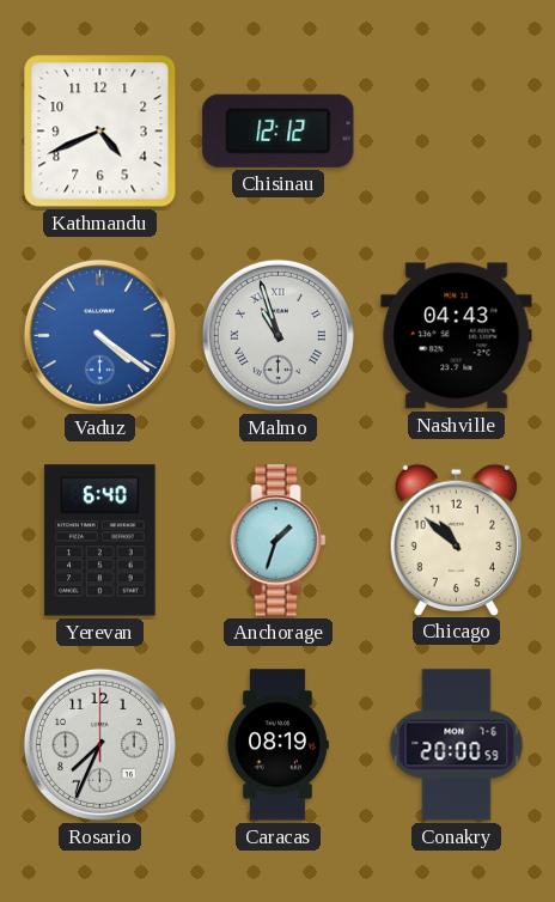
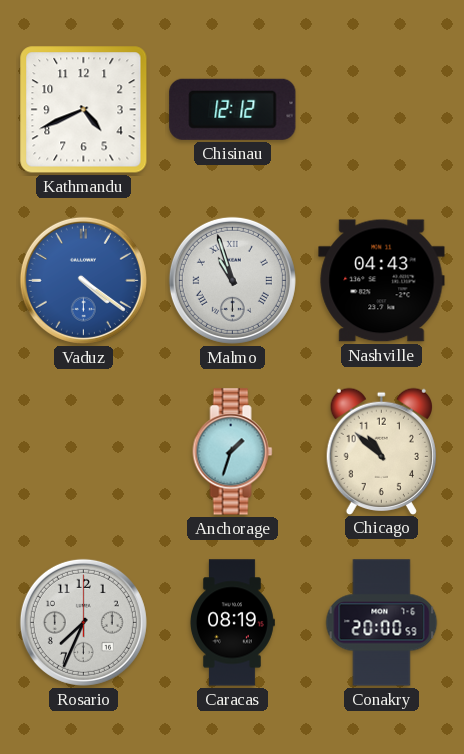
Yerevan: 6:40 -> none (100, 541)
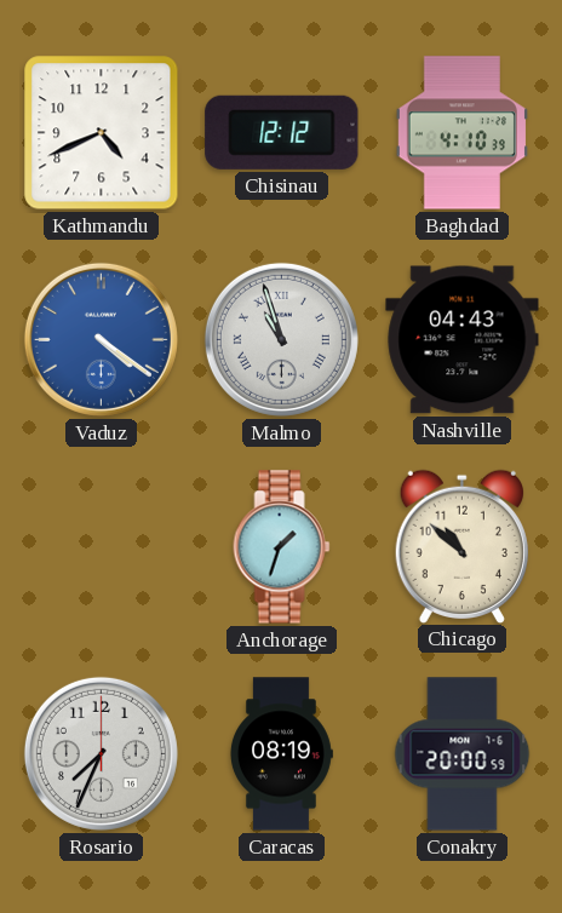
Baghdad: none -> 4:10 (461, 133)
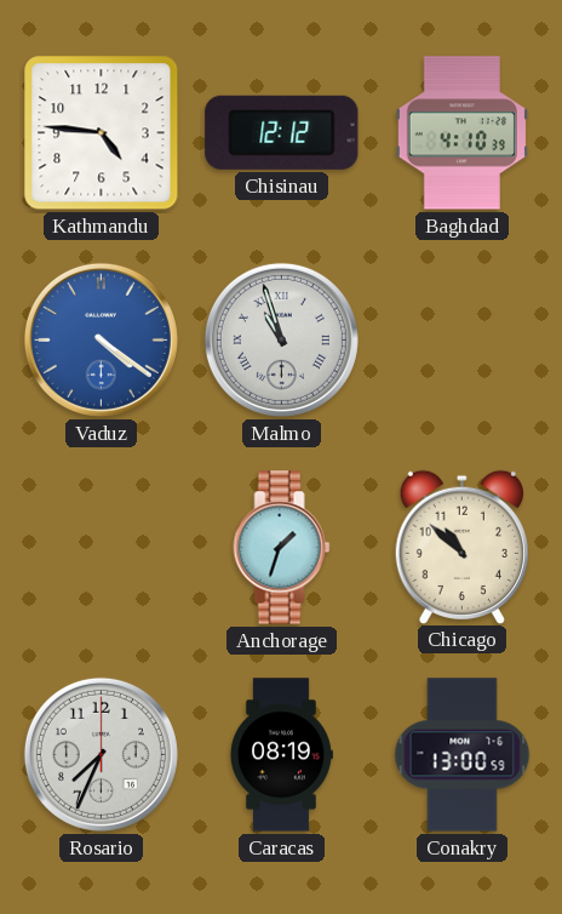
Kathmandu: 4:41 -> 4:46 (102, 133)
Nashville: 04:43 -> none (463, 340)
Conakry: 20:00 -> 13:00 (463, 755)
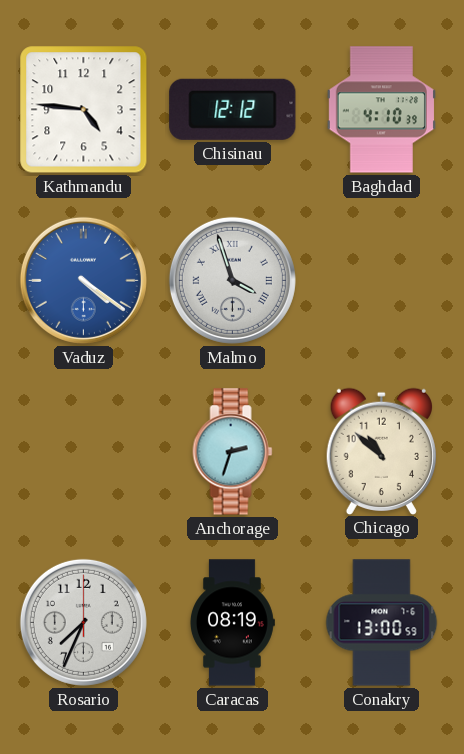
Malmo: 10:57 -> 3:57 (232, 280)
Anchorage: 1:33 -> 2:33 (233, 452)
